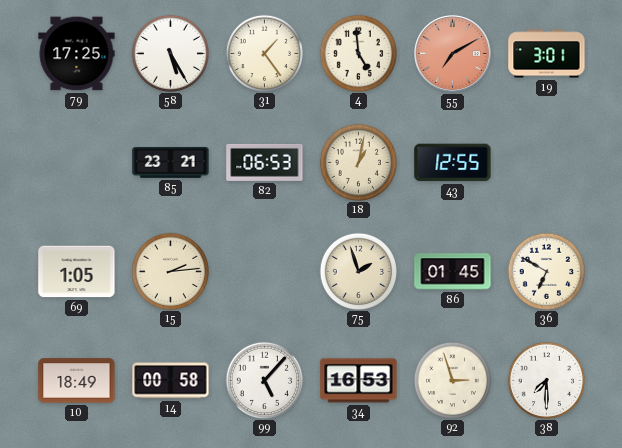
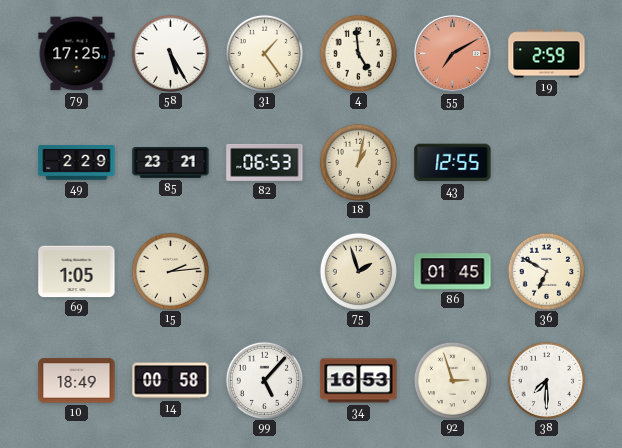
19: 3:01 -> 2:59 (547, 54)
49: none -> 2:29 (77, 163)
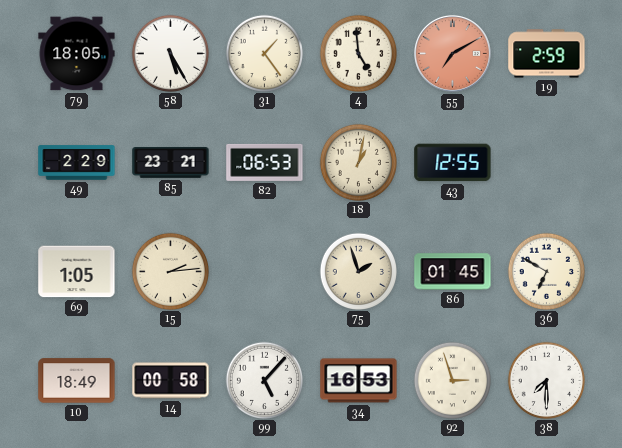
79: 17:25 -> 18:05 (77, 54)
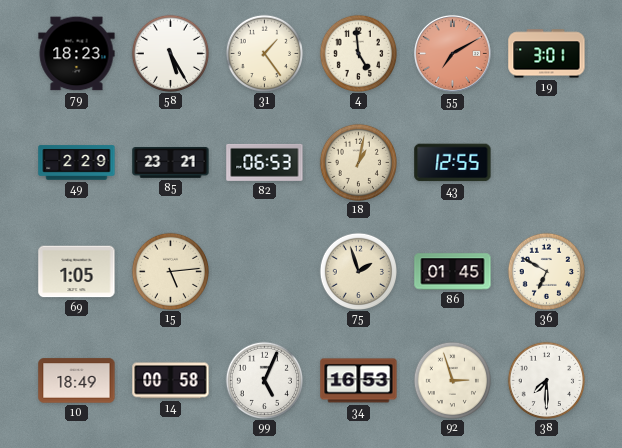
79: 18:05 -> 18:23 (77, 54)
19: 2:59 -> 3:01 (547, 54)
15: 2:14 -> 5:14 (170, 271)
99: 5:07 -> 5:04 (264, 380)
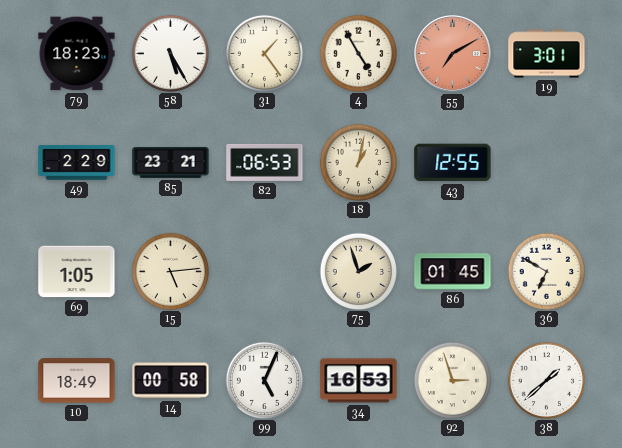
4: 4:59 -> 4:55 (358, 53)
38: 7:30 -> 1:38 (546, 380)
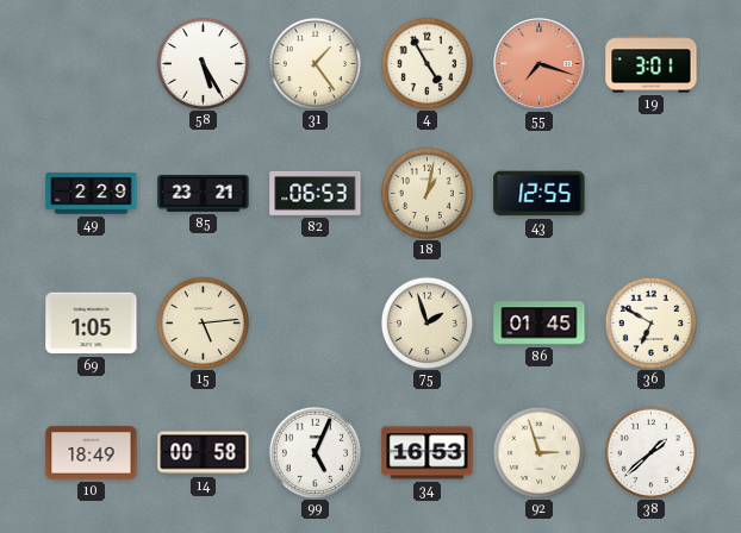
79: 18:23 -> none (77, 54)
55: 7:10 -> 7:18 (538, 63)
